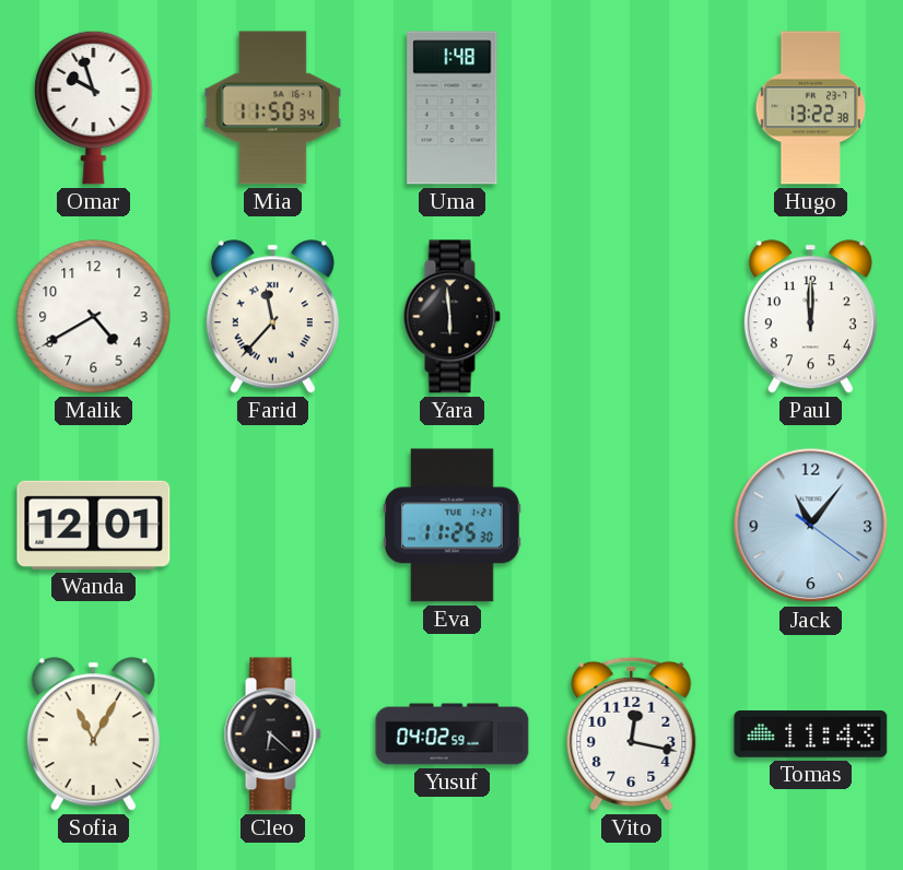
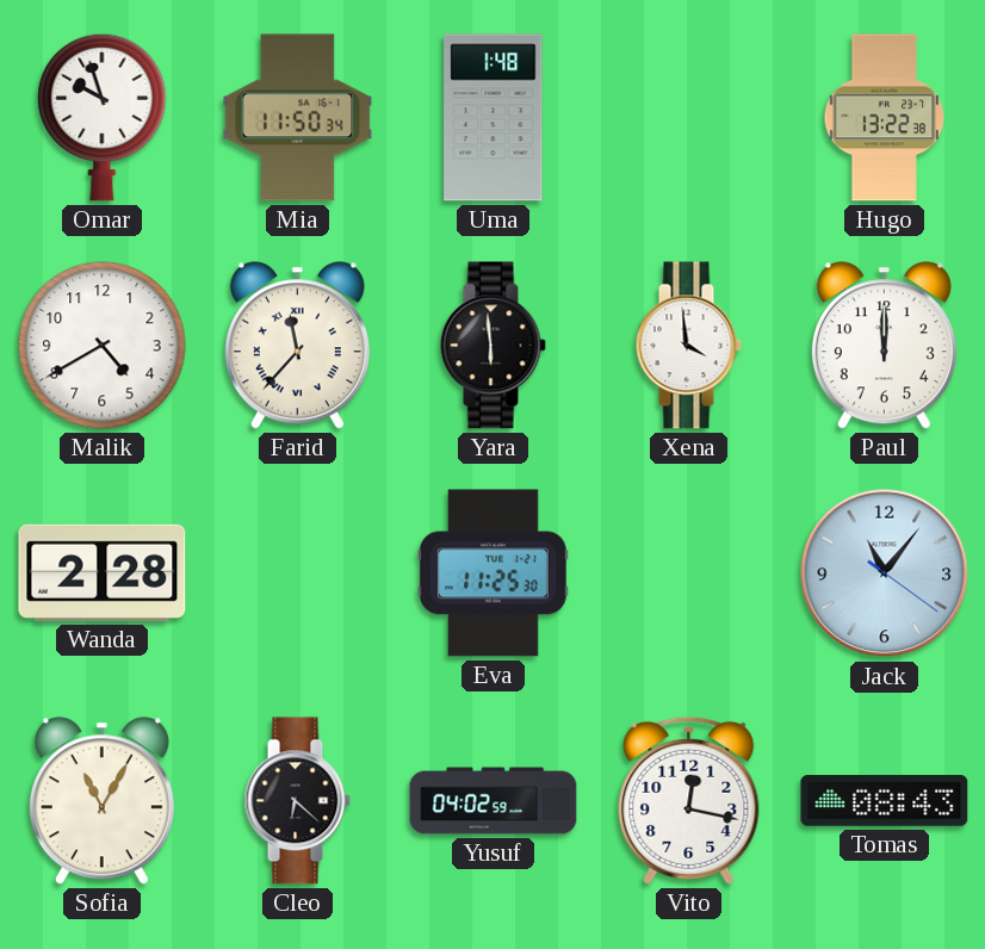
Xena: none -> 3:59 (688, 346)
Wanda: 12:01 -> 2:28 (103, 572)
Tomas: 11:43 -> 08:43 (885, 801)
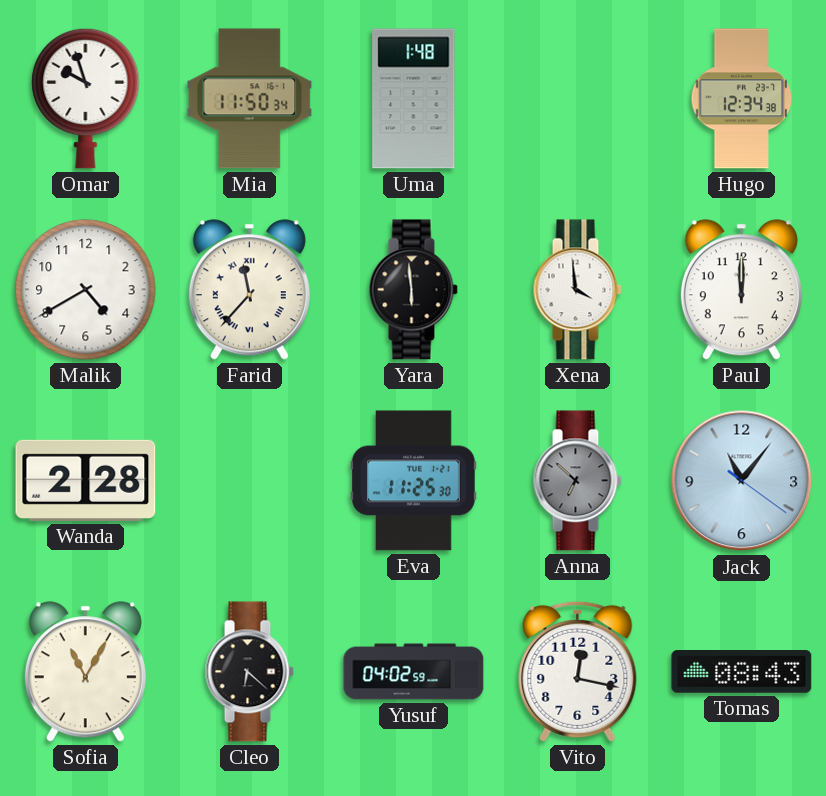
Hugo: 13:22 -> 12:34 (742, 99)
Anna: none -> 6:52 (577, 481)
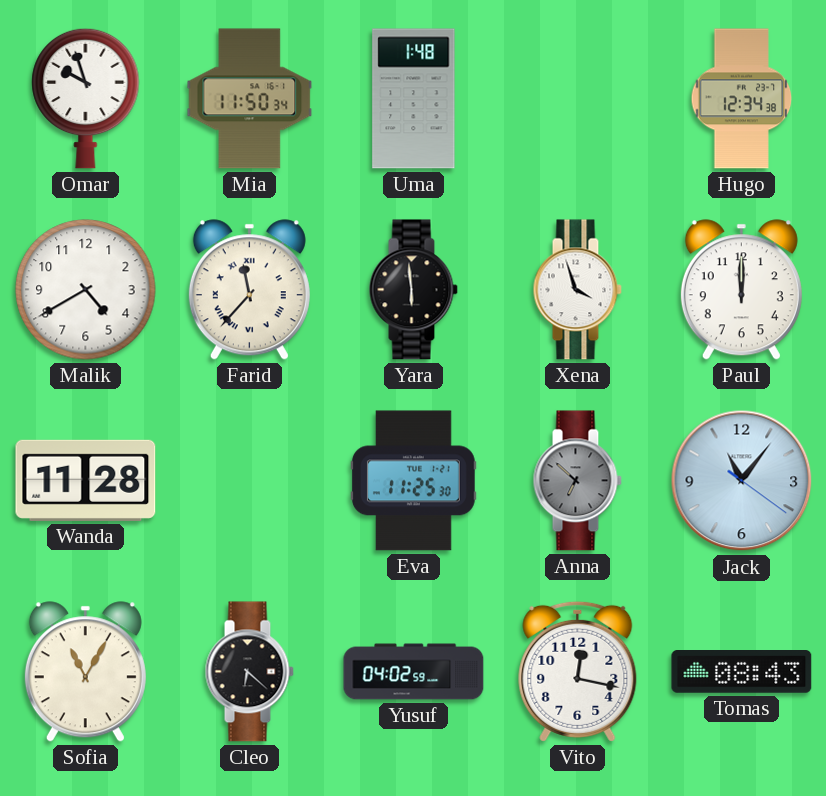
Xena: 3:59 -> 3:57 (577, 290)
Wanda: 2:28 -> 11:28 (86, 480)
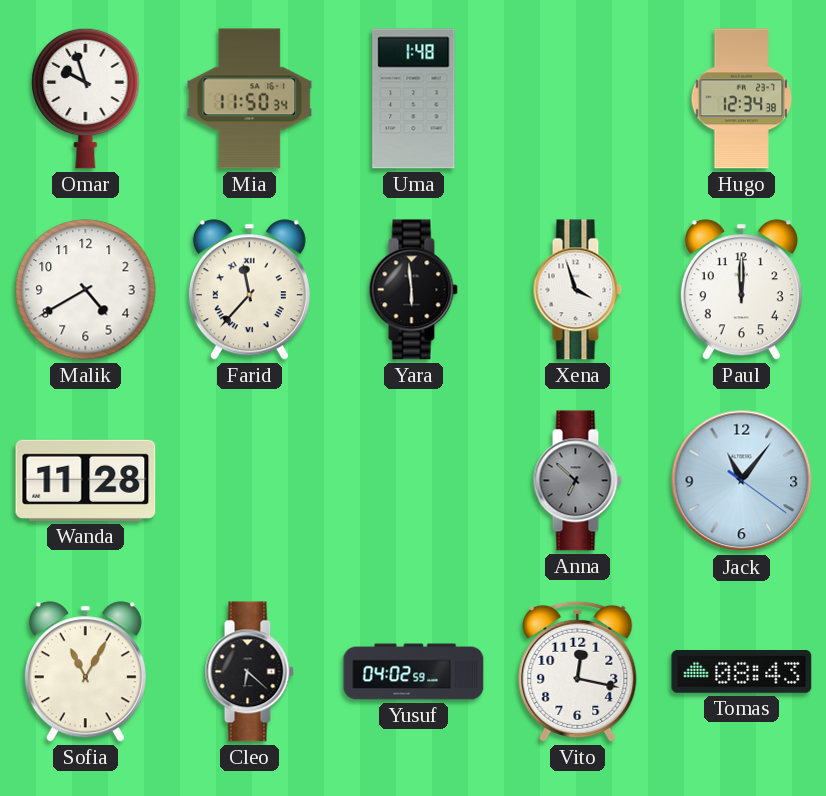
Eva: 11:25 -> none (413, 481)
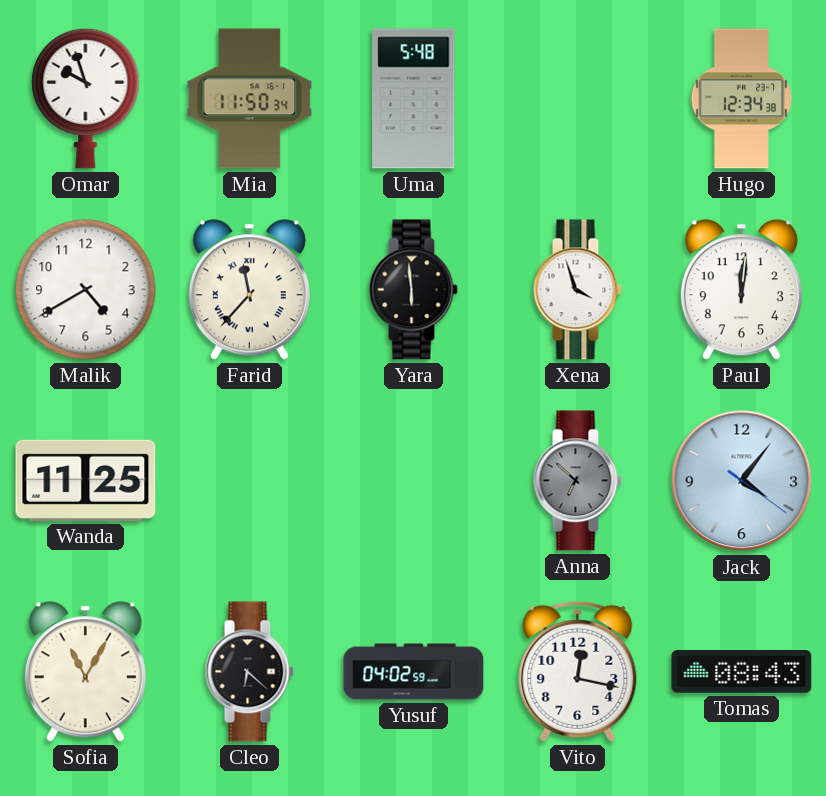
Uma: 1:48 -> 5:48 (414, 99)
Paul: 12:00 -> 12:01 (741, 290)
Wanda: 11:28 -> 11:25 (86, 480)
Jack: 11:06 -> 4:06 (742, 481)
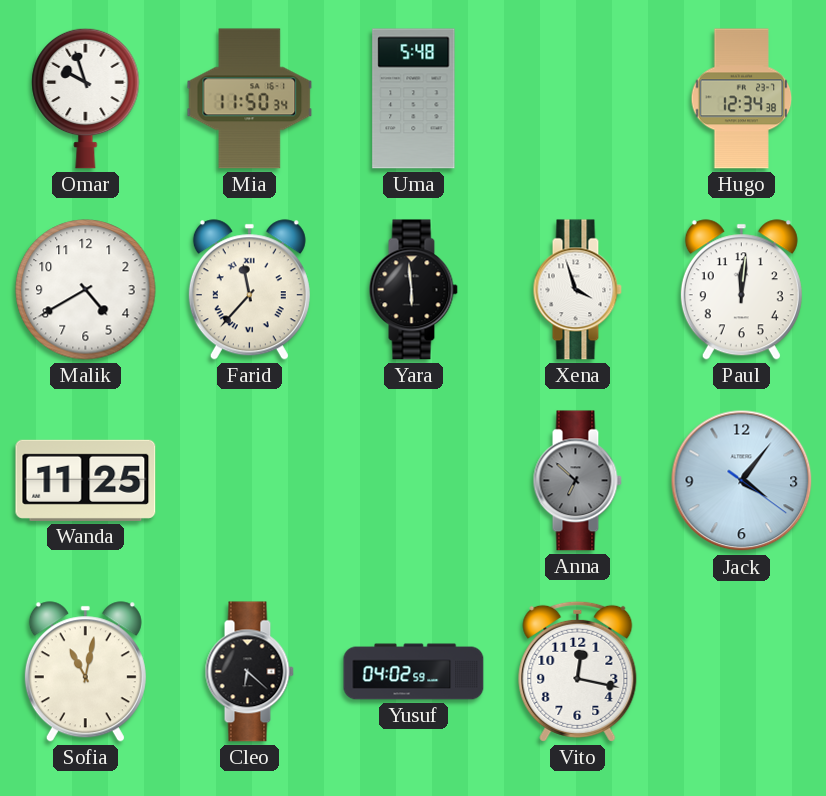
Sofia: 11:05 -> 11:02 (85, 672)
Tomas: 08:43 -> none (742, 672)
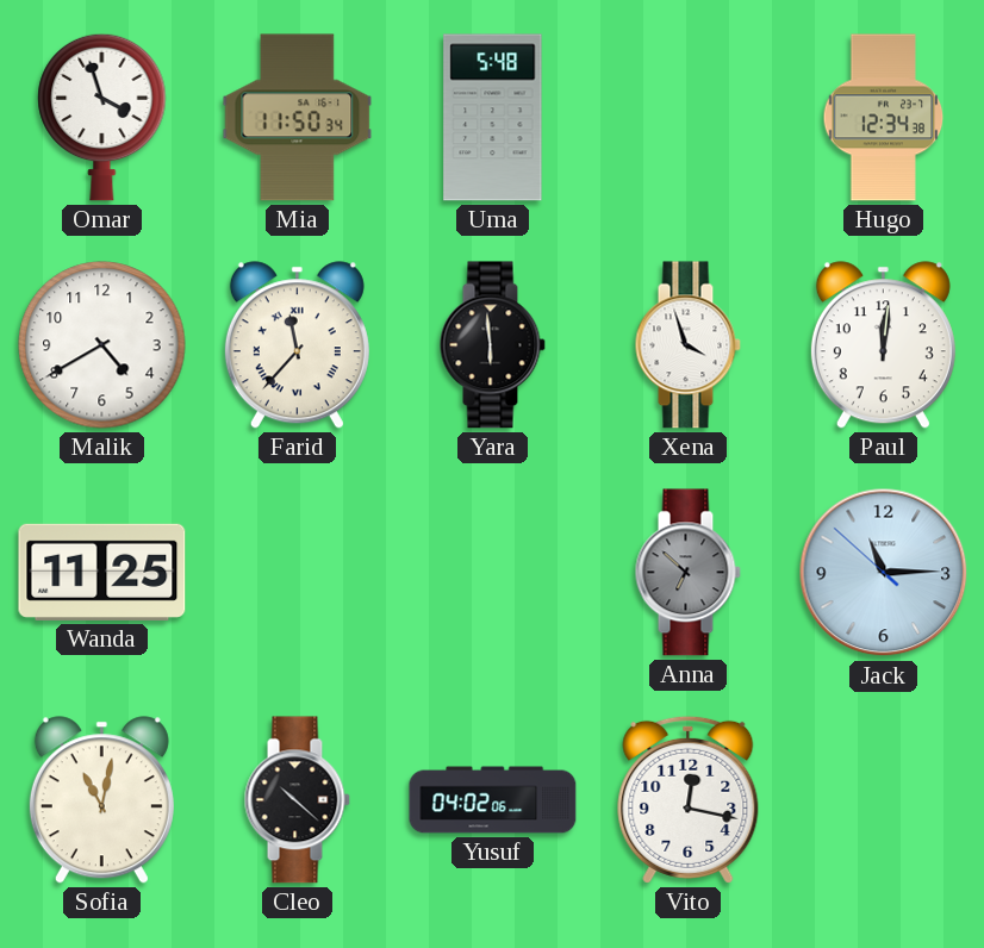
Omar: 9:57 -> 3:57 (102, 117)
Jack: 4:06 -> 11:14 (884, 573)
Cleo: 6:22 -> 10:22 (297, 800)
Yusuf: 04:02:59 -> 04:02:06 (493, 800)
